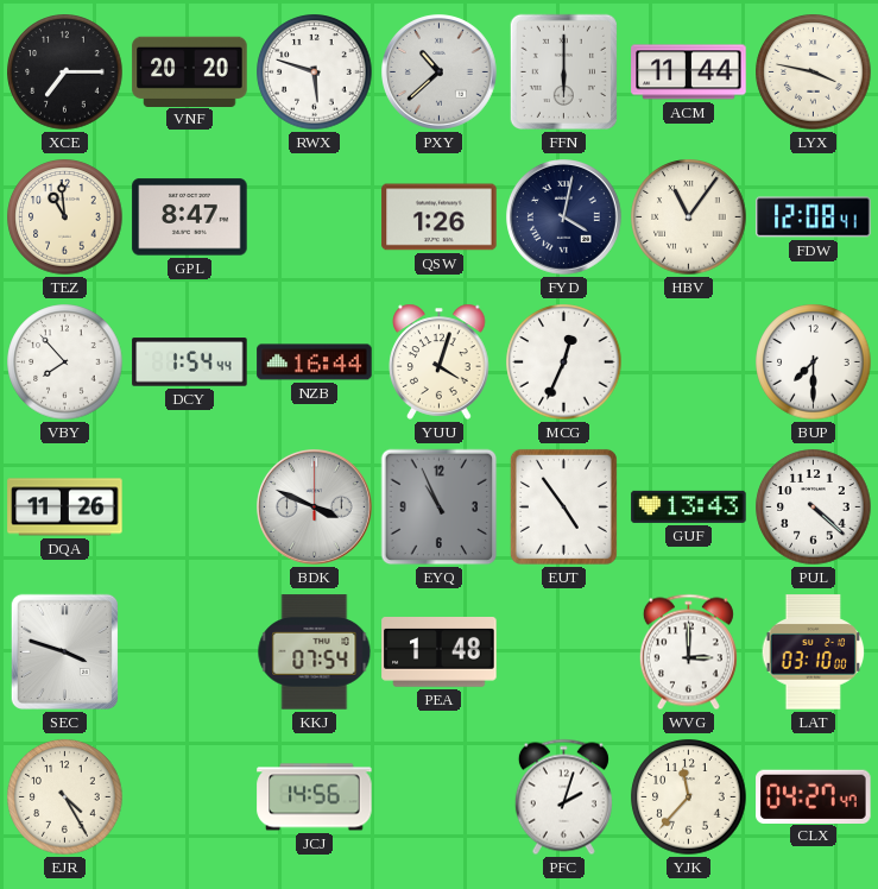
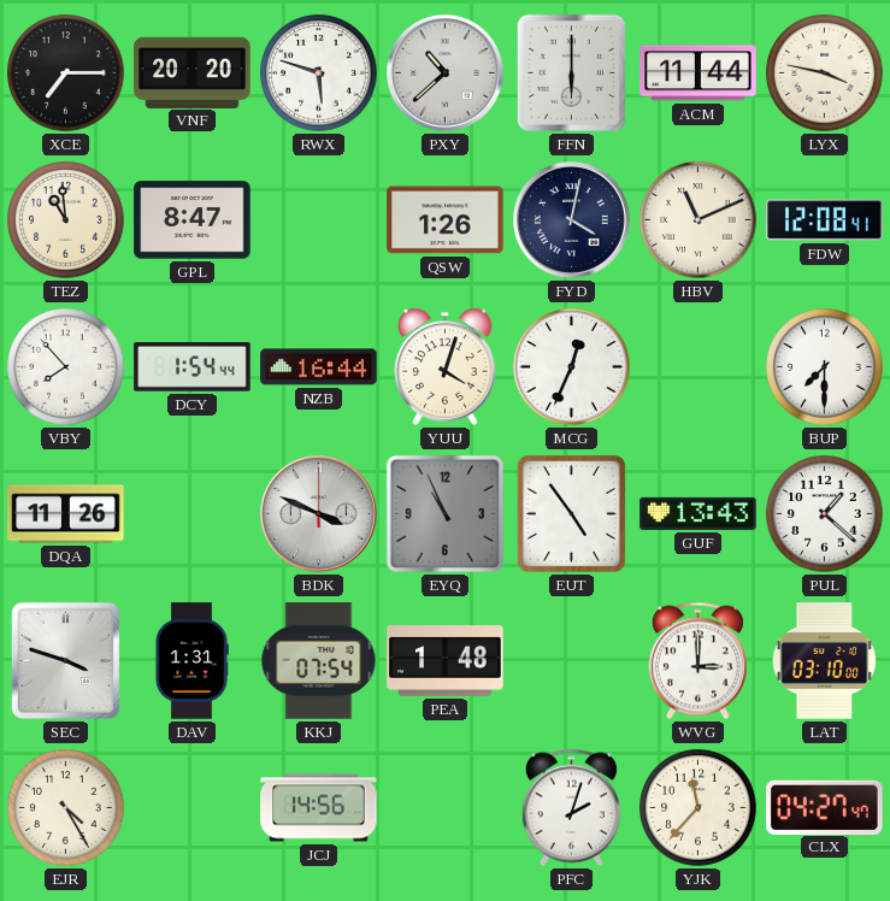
HBV: 11:06 -> 11:11 (699, 220)
PUL: 4:22 -> 1:22 (825, 514)
DAV: none -> 1:31 (191, 661)
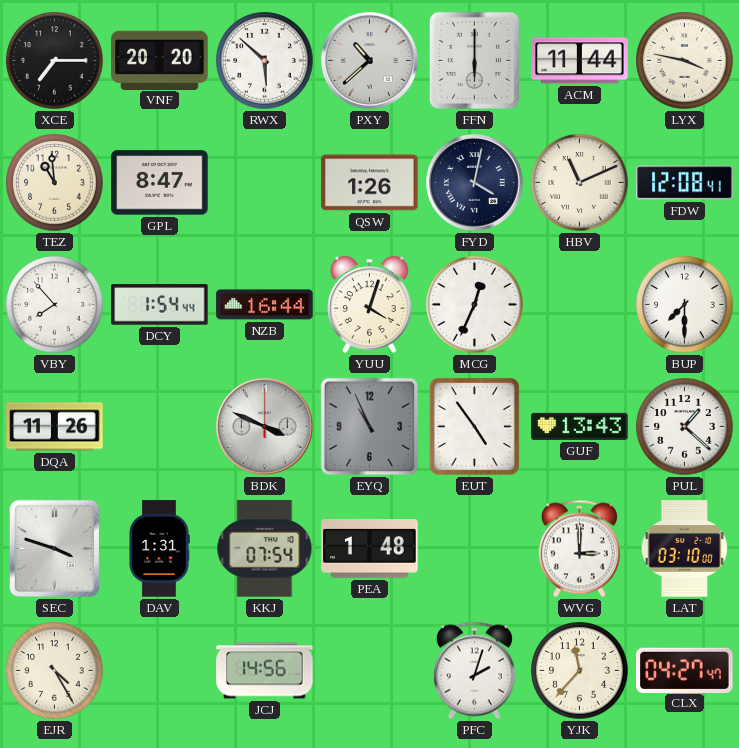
RWX: 5:48 -> 5:52 (265, 61)
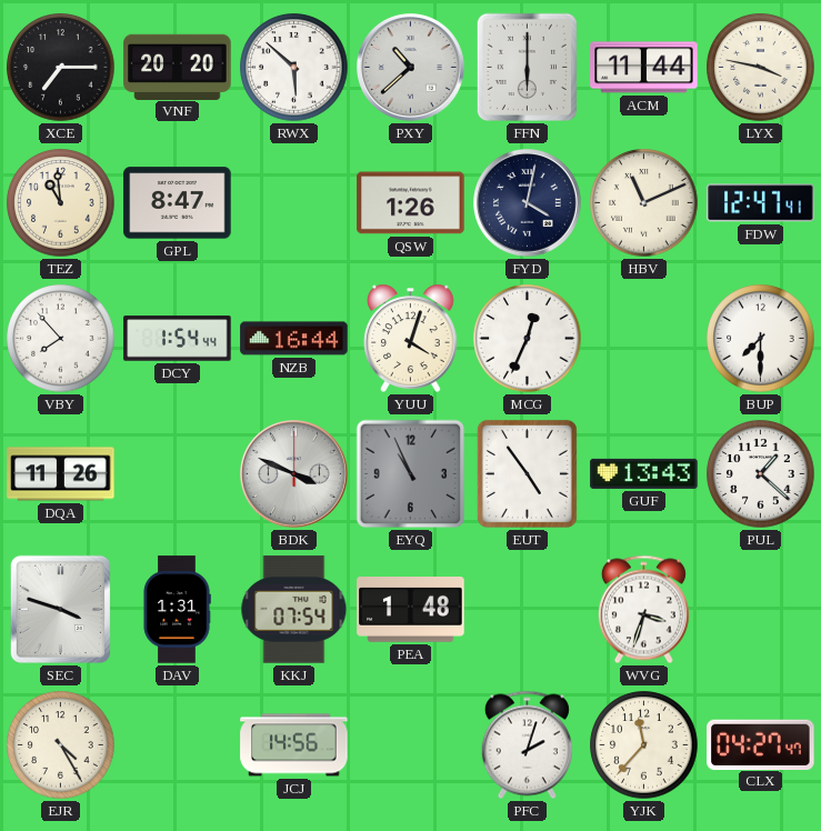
FDW: 12:08 -> 12:47 (761, 203)
WVG: 3:00 -> 3:33 (643, 610)
LAT: 03:10 -> none (685, 549)
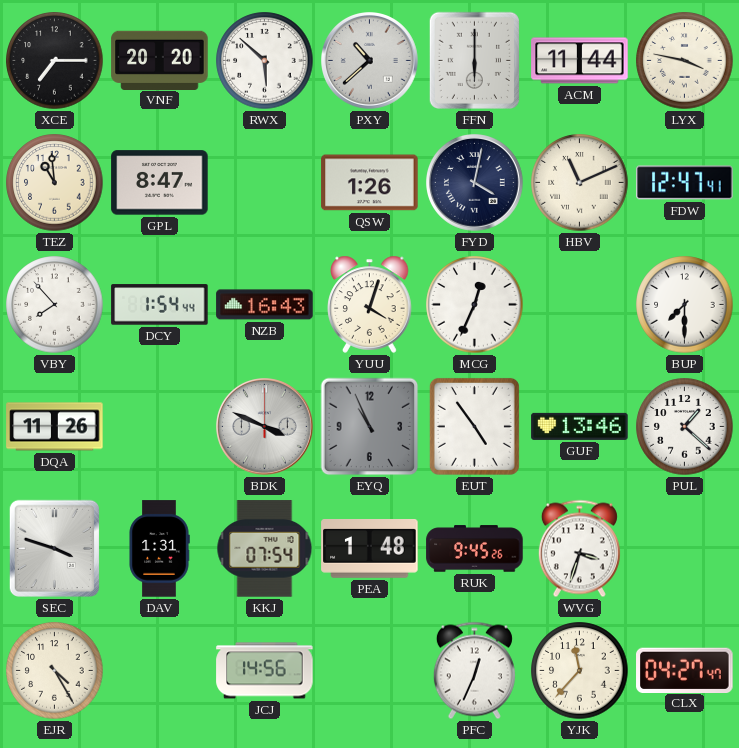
NZB: 16:44 -> 16:43 (265, 305)
GUF: 13:43 -> 13:46 (580, 426)
RUK: none -> 9:45 (475, 549)
PFC: 2:03 -> 12:34 (474, 671)
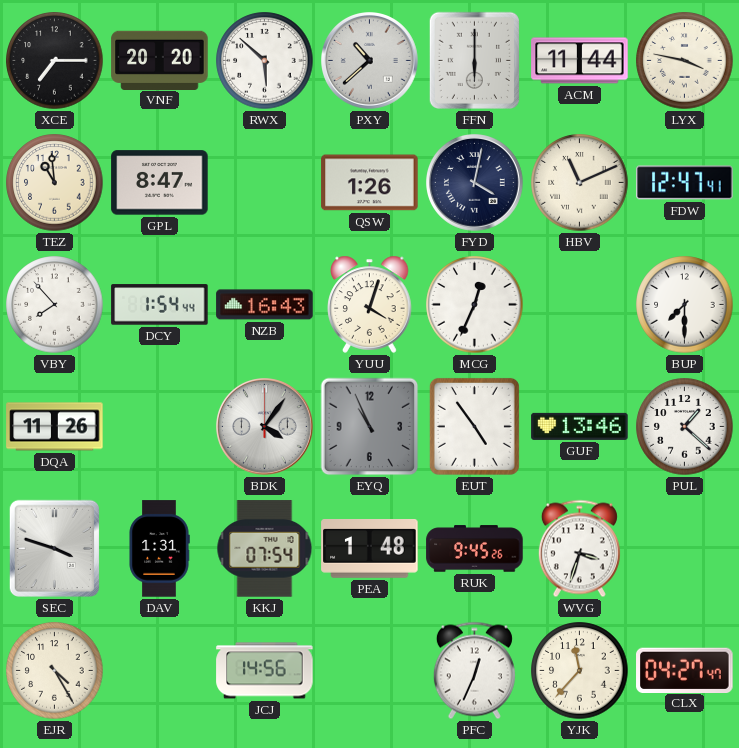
BDK: 3:49 -> 4:06 (265, 427)
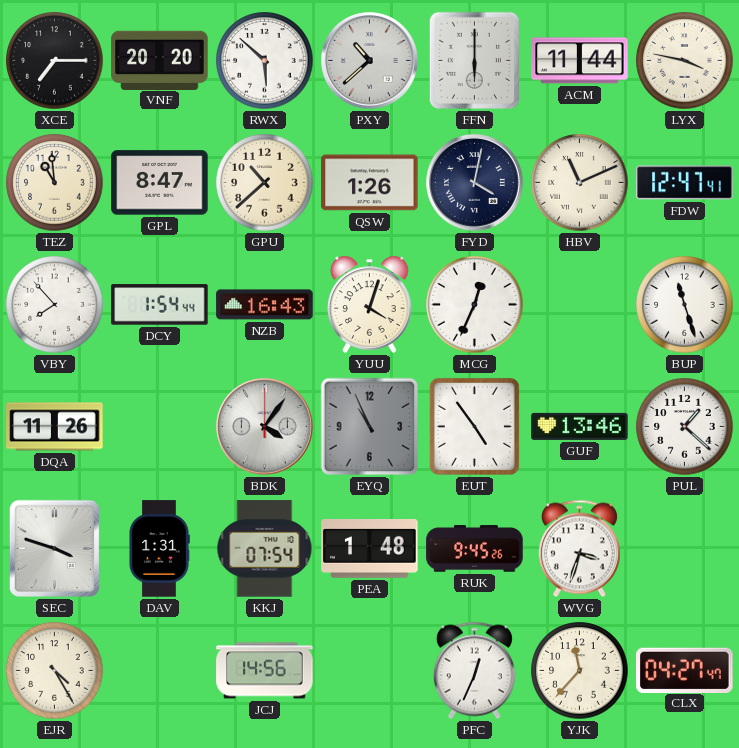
GPU: none -> 10:38 (265, 183)
BUP: 7:30 -> 11:27 (685, 305)
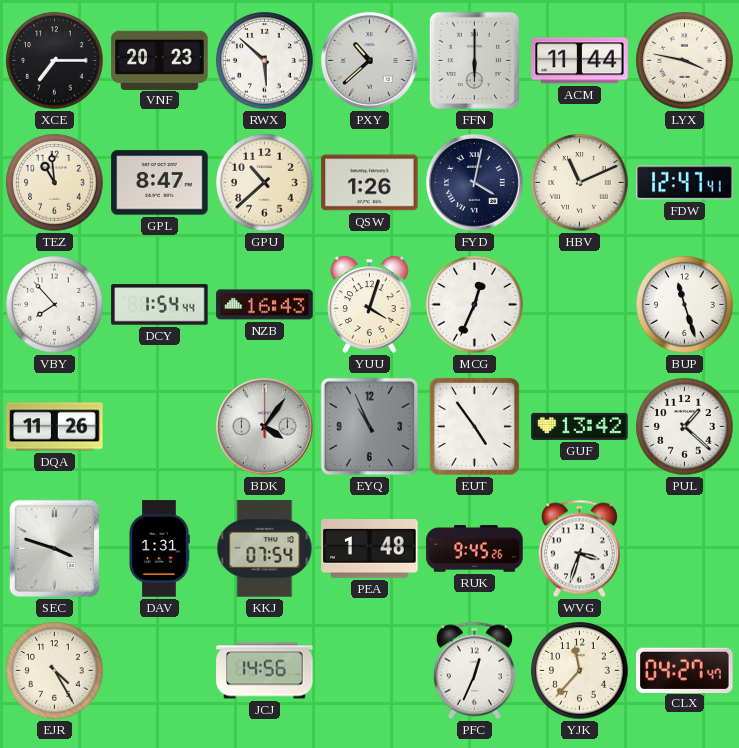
VNF: 20:20 -> 20:23 (160, 60)
GUF: 13:46 -> 13:42 (580, 426)
